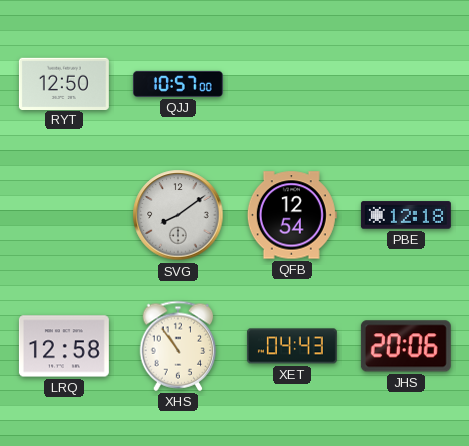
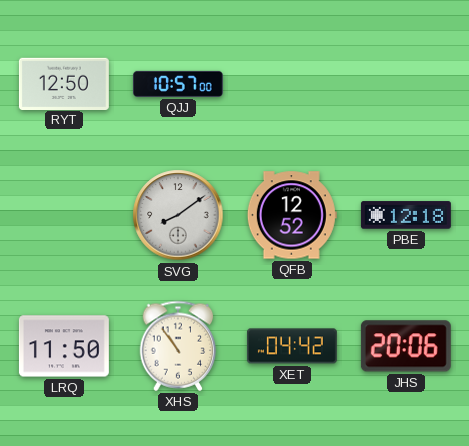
QFB: 12:54 -> 12:52 (292, 215)
LRQ: 12:58 -> 11:50 (64, 346)
XET: 04:43 -> 04:42 (292, 346)
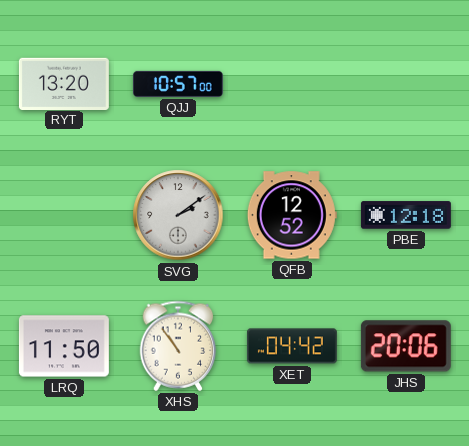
RYT: 12:50 -> 13:20 (64, 83)
SVG: 8:09 -> 2:09 (178, 215)
